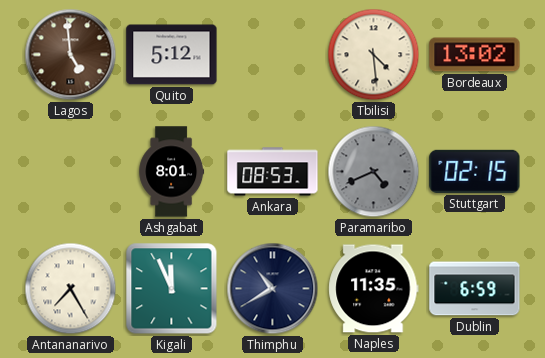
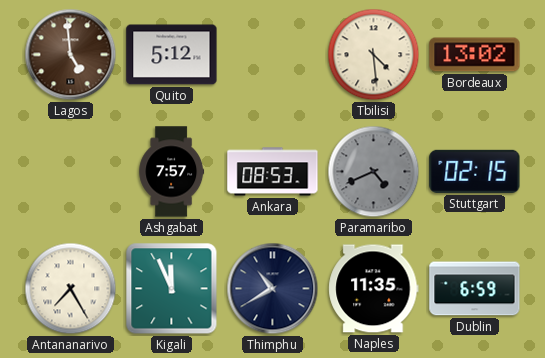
Ashgabat: 8:01 -> 7:57 (172, 172)
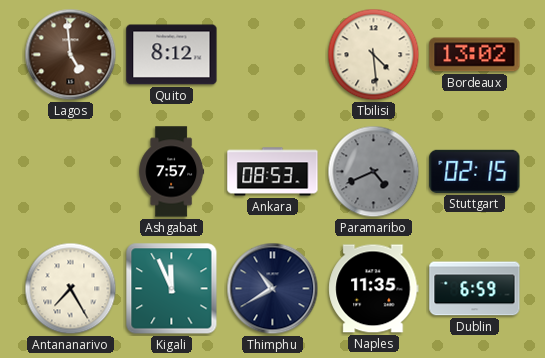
Quito: 5:12 -> 8:12 (172, 55)
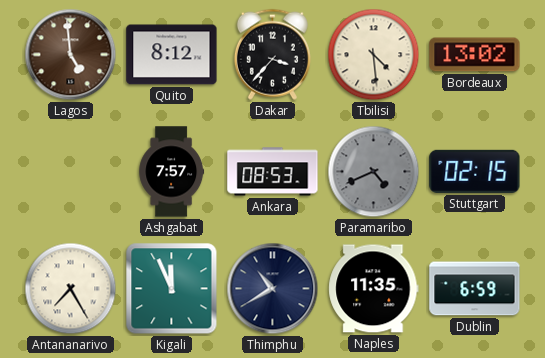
Dakar: none -> 3:37 (272, 54)
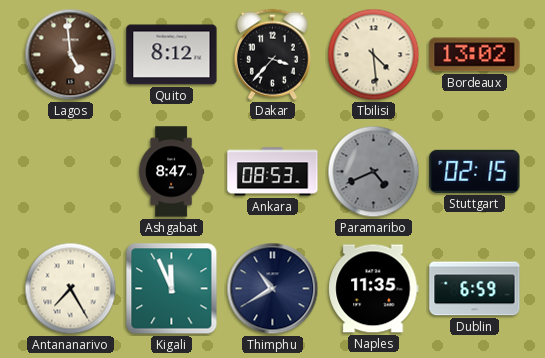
Ashgabat: 7:57 -> 8:47 (172, 172)
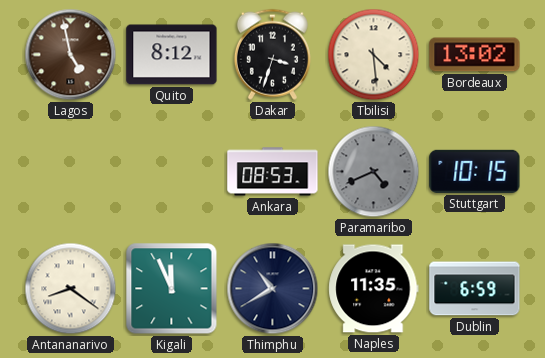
Lagos: 4:59 -> 4:58 (71, 55)
Dakar: 3:37 -> 3:33 (272, 54)
Ashgabat: 8:47 -> none (172, 172)
Stuttgart: 02:15 -> 10:15 (475, 171)
Antananarivo: 7:25 -> 8:21 (71, 289)
